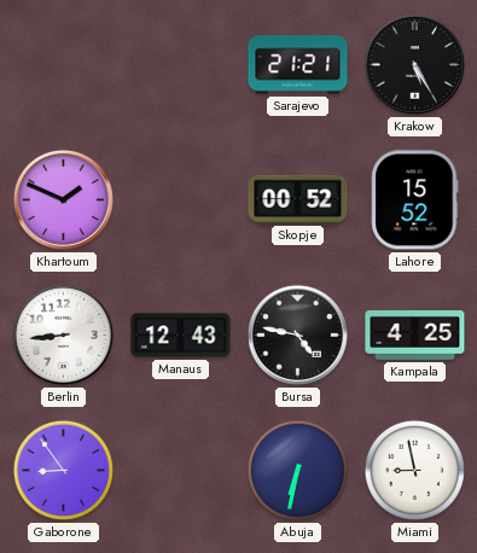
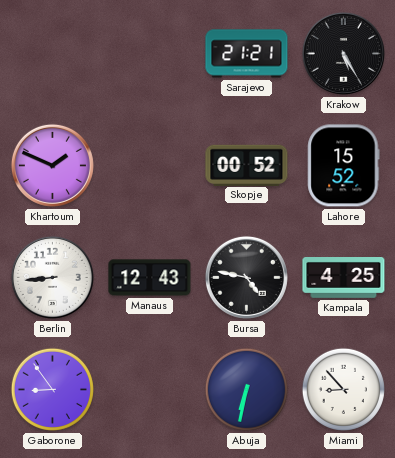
Miami: 8:58 -> 8:53 (343, 389)
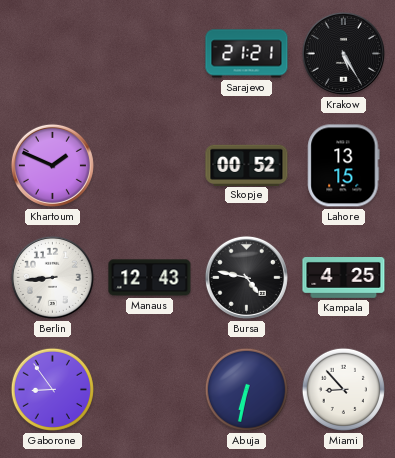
Lahore: 15:52 -> 13:15 (344, 166)
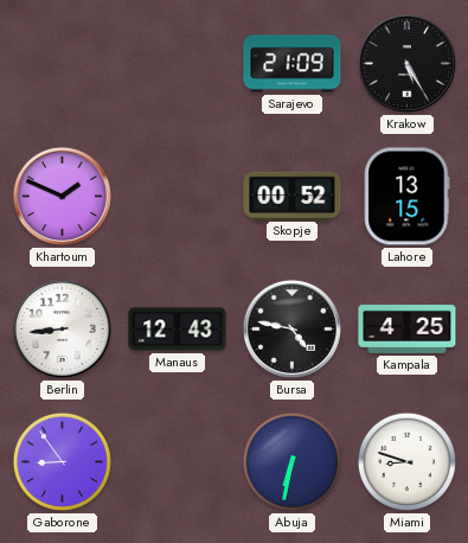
Sarajevo: 21:21 -> 21:09 (293, 64)
Miami: 8:53 -> 8:48 (406, 461)
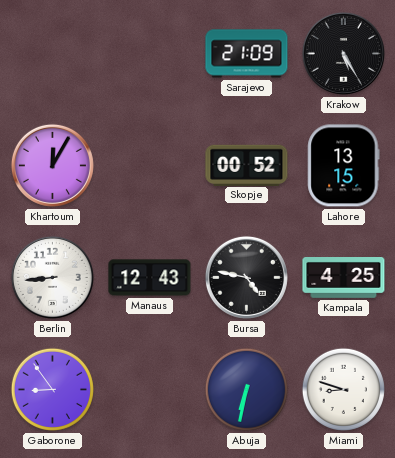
Khartoum: 1:49 -> 12:05 (52, 165)
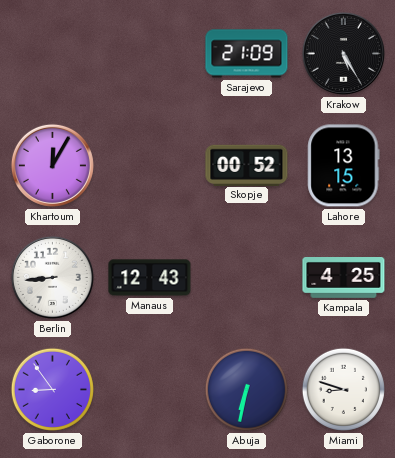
Bursa: 4:47 -> none (246, 277)
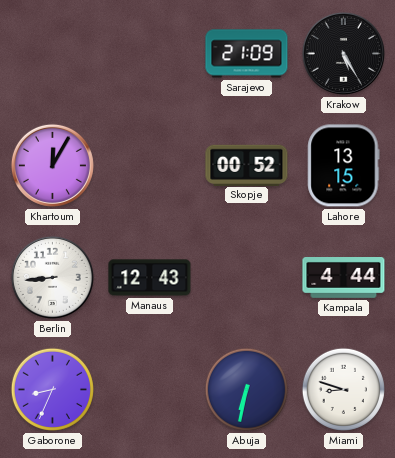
Kampala: 4:25 -> 4:44 (344, 278)
Gaborone: 8:54 -> 8:34 (52, 389)
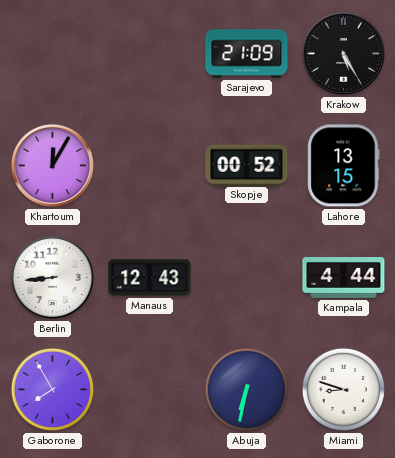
Gaborone: 8:34 -> 7:55 (52, 389)
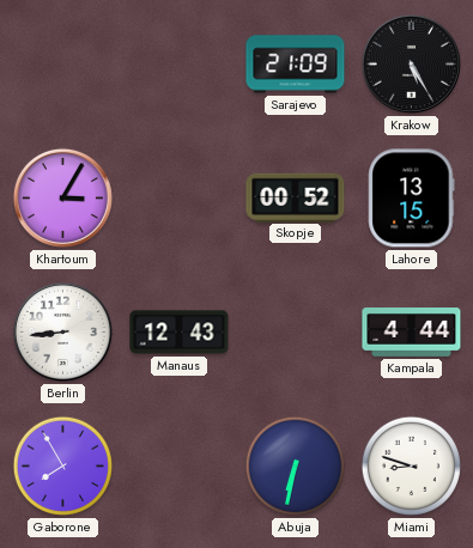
Khartoum: 12:05 -> 3:05 (62, 197)
